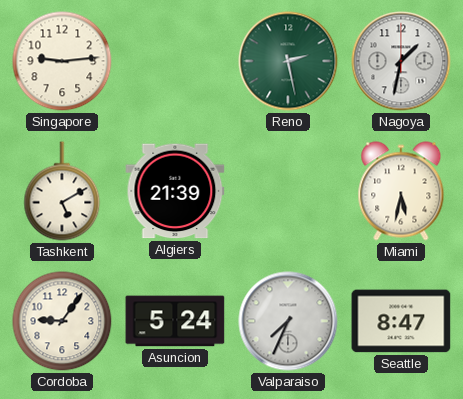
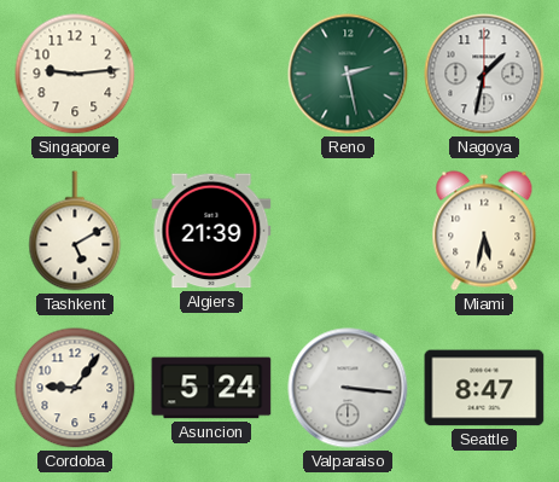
Valparaiso: 7:34 -> 3:16 (348, 388)
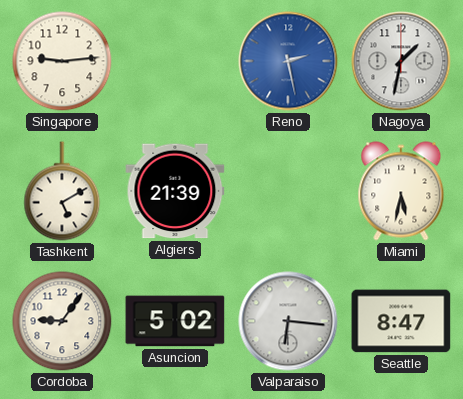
Reno dial: green -> blue (288, 61)
Asuncion: 5:24 -> 5:02 (175, 321)
Valparaiso: 3:16 -> 6:16 (288, 321)
